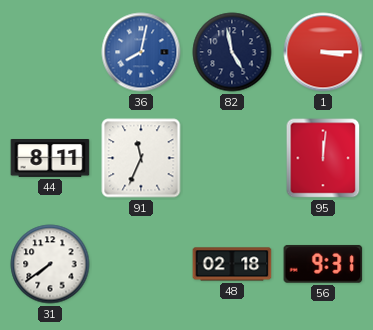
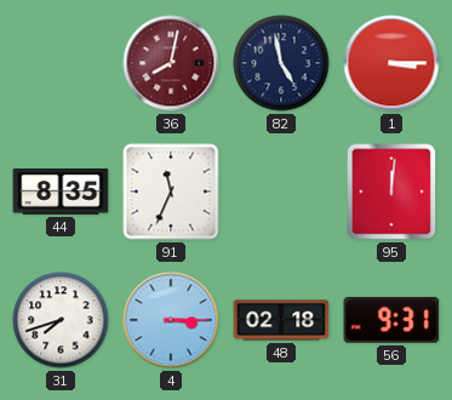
36 dial: blue -> burgundy (171, 63)
44: 8:11 -> 8:35 (61, 193)
31: 7:39 -> 7:42 (61, 320)
4: none -> 3:15 (171, 320)
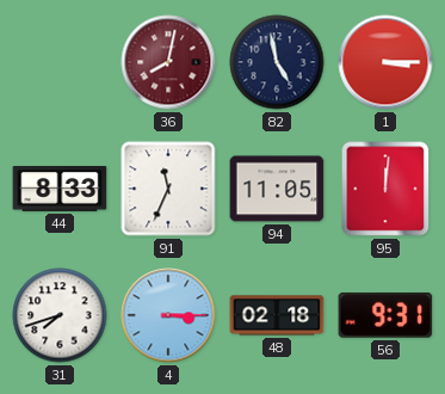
44: 8:35 -> 8:33 (60, 190)
94: none -> 11:05 (277, 189)
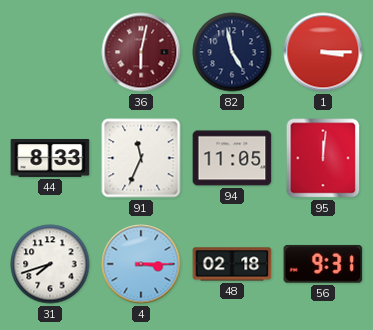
36: 8:02 -> 6:02 (141, 52)
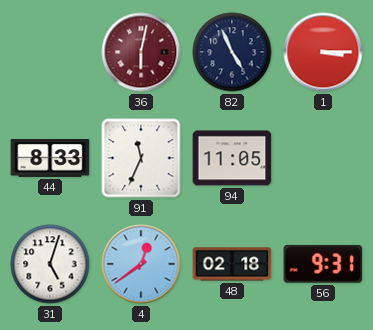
82: 4:58 -> 4:56 (232, 52)
95: 12:01 -> none (323, 158)
31: 7:42 -> 5:03 (50, 264)
4: 3:15 -> 12:39 (141, 264)
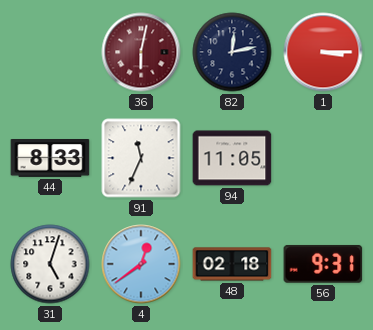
82: 4:56 -> 12:13 (232, 52)
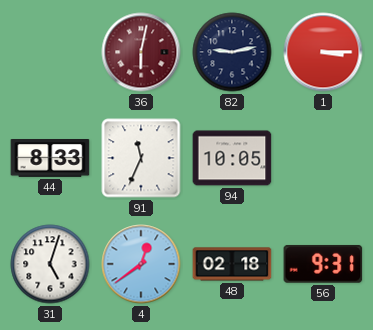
82: 12:13 -> 9:13 (232, 52)
94: 11:05 -> 10:05 (232, 158)
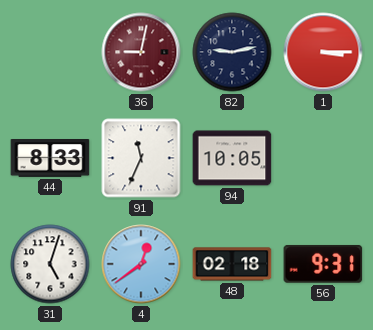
36: 6:02 -> 9:02 (141, 52)
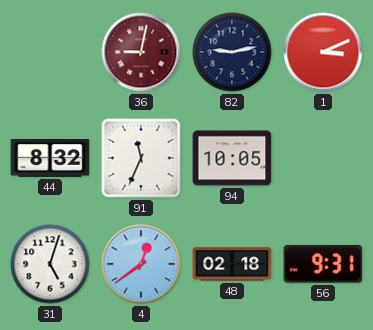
1: 3:15 -> 3:11 (323, 52)
44: 8:33 -> 8:32 (50, 159)
